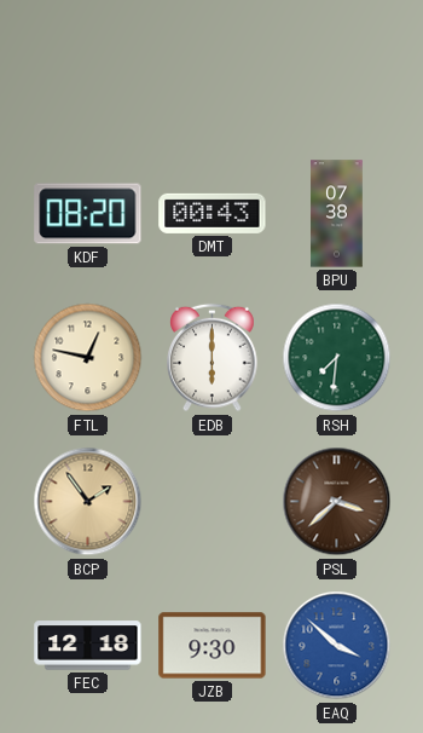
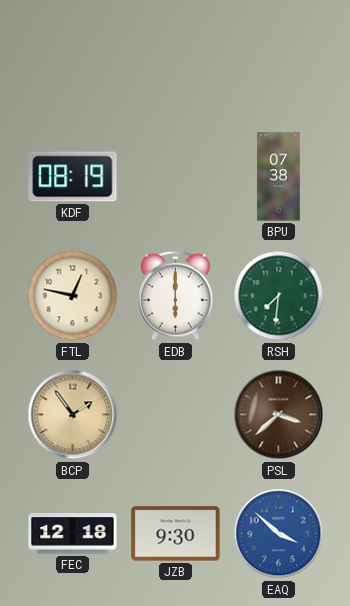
KDF: 08:20 -> 08:19 (73, 177)
DMT: 00:43 -> none (213, 213)
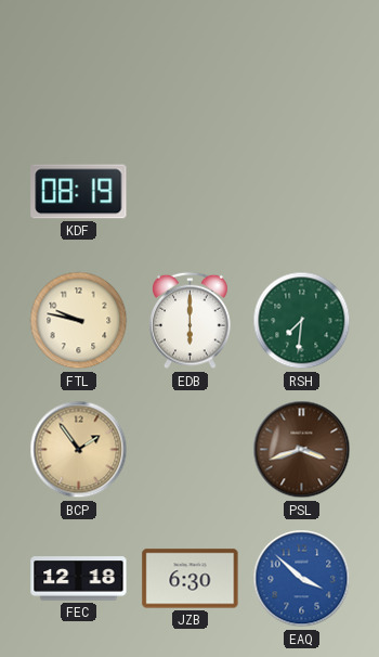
BPU: 07:38 -> none (279, 177)
FTL: 12:47 -> 9:47 (79, 321)
PSL: 3:38 -> 3:42 (302, 450)
JZB: 9:30 -> 6:30 (191, 579)
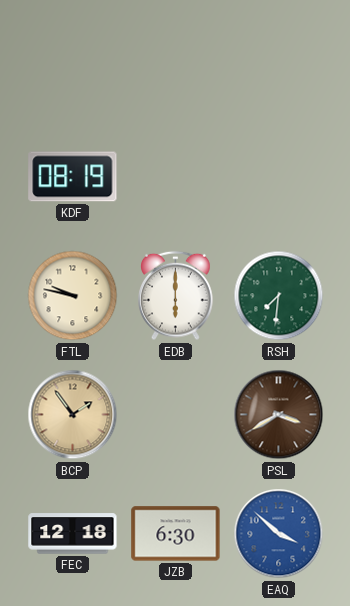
PSL: 3:42 -> 3:40 (279, 415)
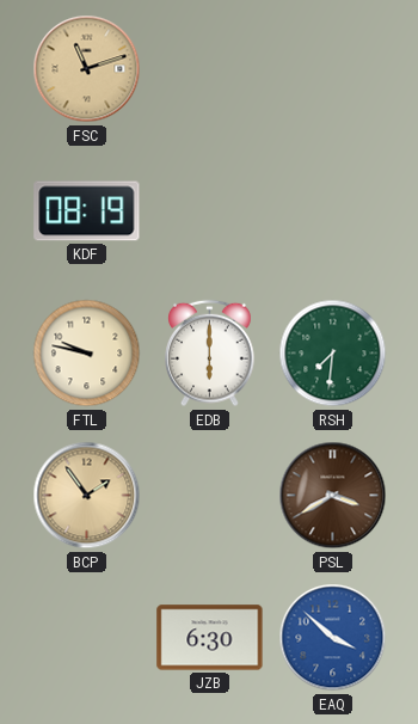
FSC: none -> 11:12 (87, 69)
FEC: 12:18 -> none (73, 534)
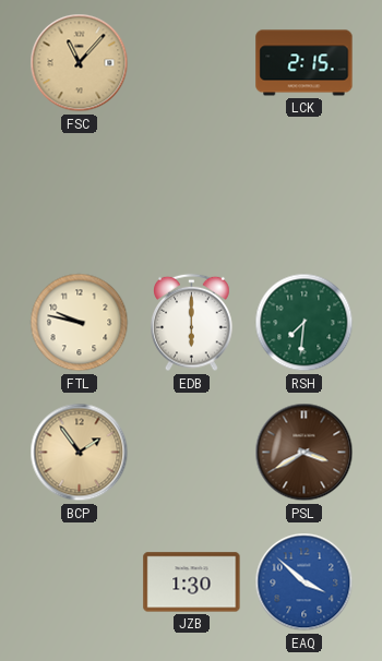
FSC: 11:12 -> 11:07 (80, 63)
LCK: none -> 2:15 (305, 63)
KDF: 08:19 -> none (87, 211)
JZB: 6:30 -> 1:30 (192, 582)
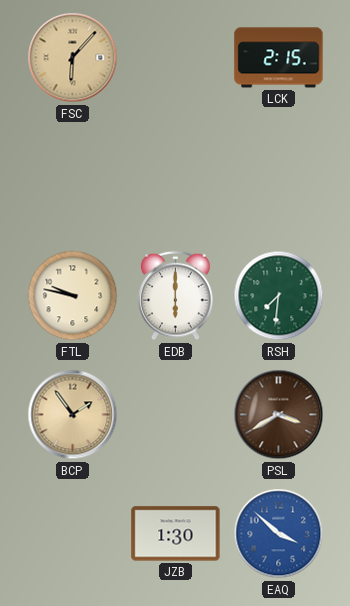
FSC: 11:07 -> 6:07 (73, 58)
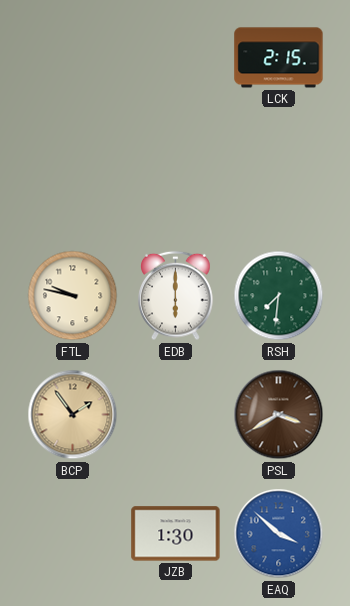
FSC: 6:07 -> none (73, 58)
